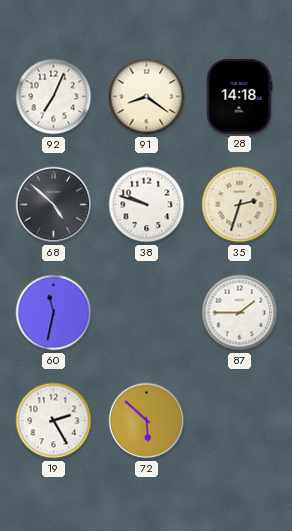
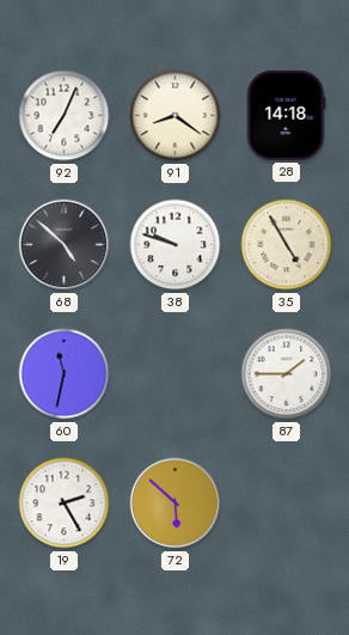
35: 2:33 -> 4:55 (287, 245)
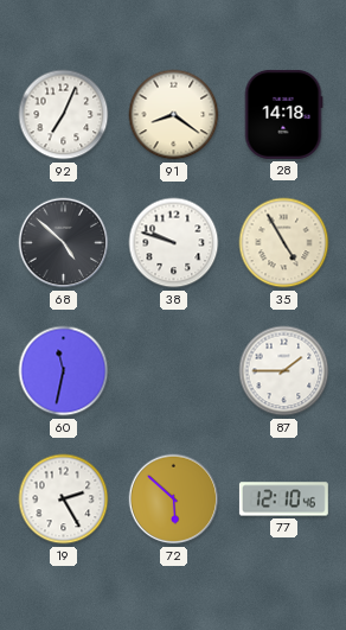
77: none -> 12:10 (283, 499)
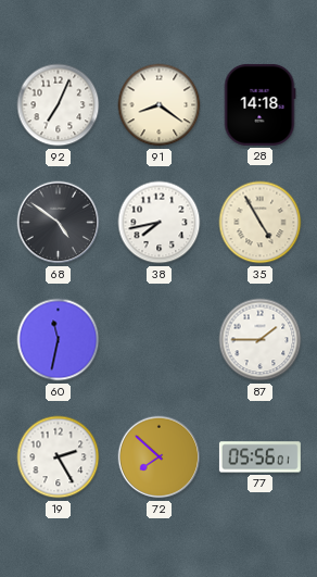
68: 4:52 -> 4:51 (59, 223)
38: 9:48 -> 7:43 (160, 223)
72: 5:52 -> 7:52 (160, 457)
77: 12:10 -> 05:56 (259, 457)
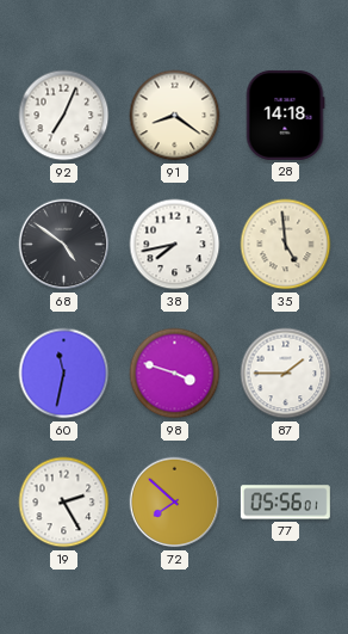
35: 4:55 -> 4:59 (286, 245)
98: none -> 3:48 (175, 374)
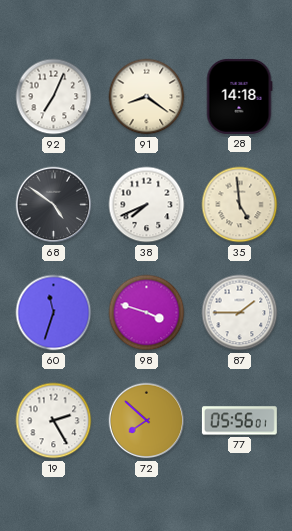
38: 7:43 -> 7:41 (147, 205)
60: 11:32 -> 11:33 (54, 313)
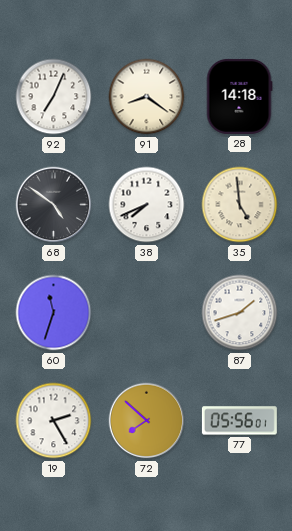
98: 3:48 -> none (147, 313)
87: 1:45 -> 1:42 (240, 313)
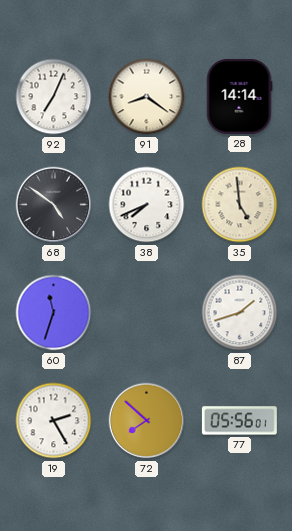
28: 14:18 -> 14:14 (239, 96)
